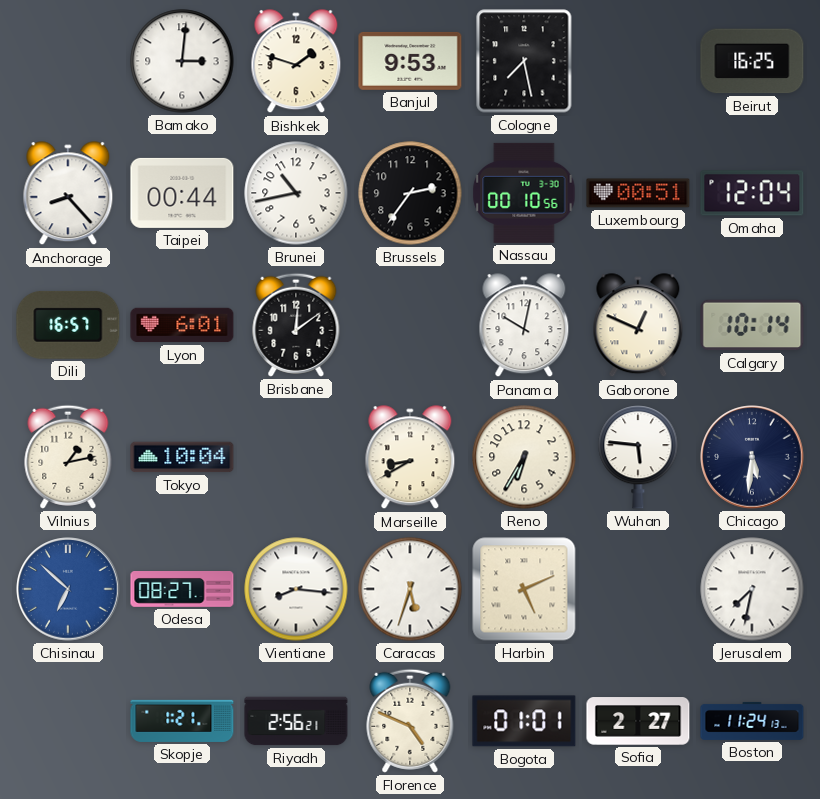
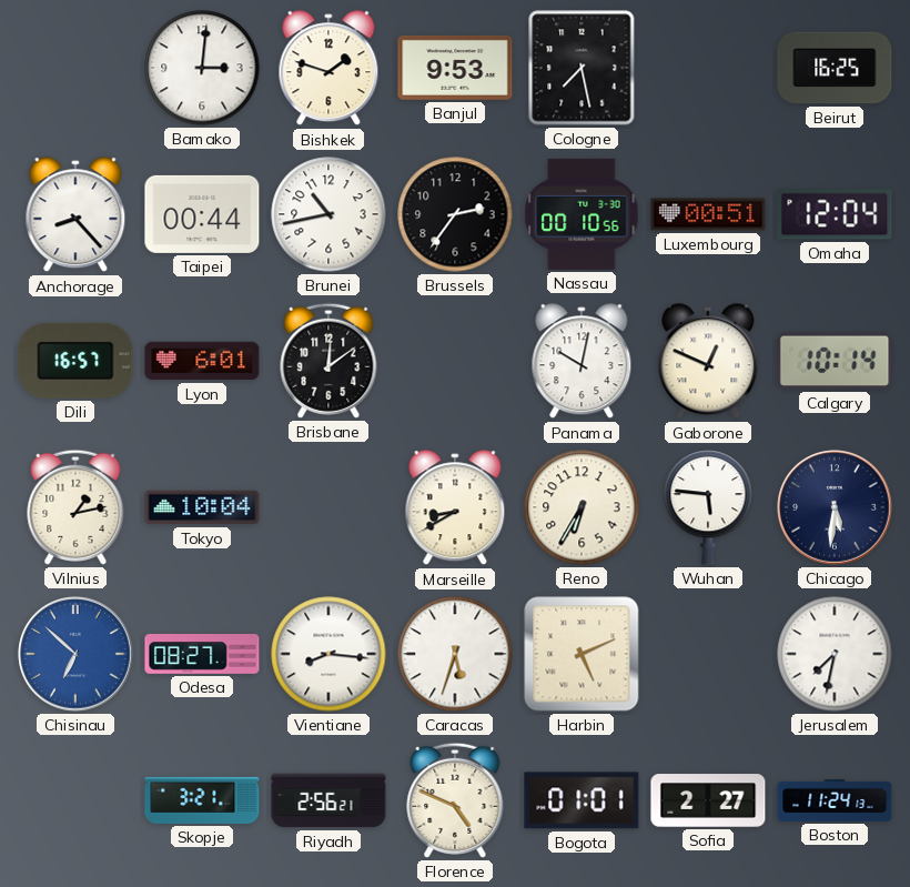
Skopje: 1:21 -> 3:21 (202, 800)
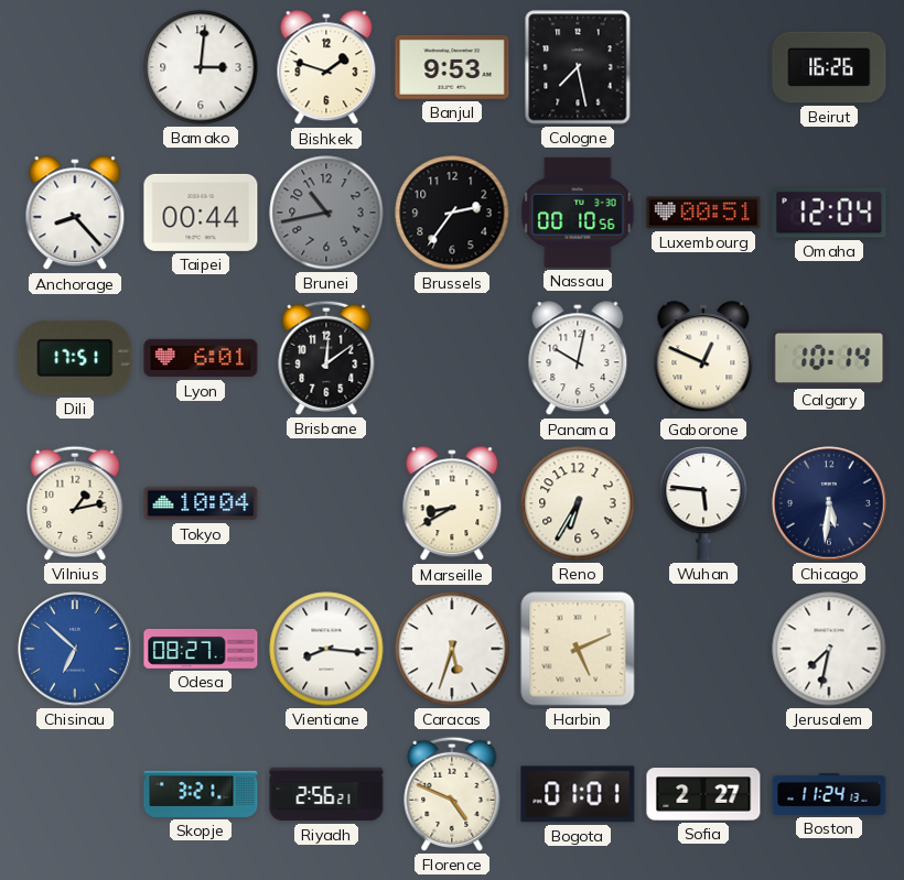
Beirut: 16:25 -> 16:26 (829, 67)
Brunei dial: white -> grey (326, 213)
Dili: 16:57 -> 17:51 (75, 358)
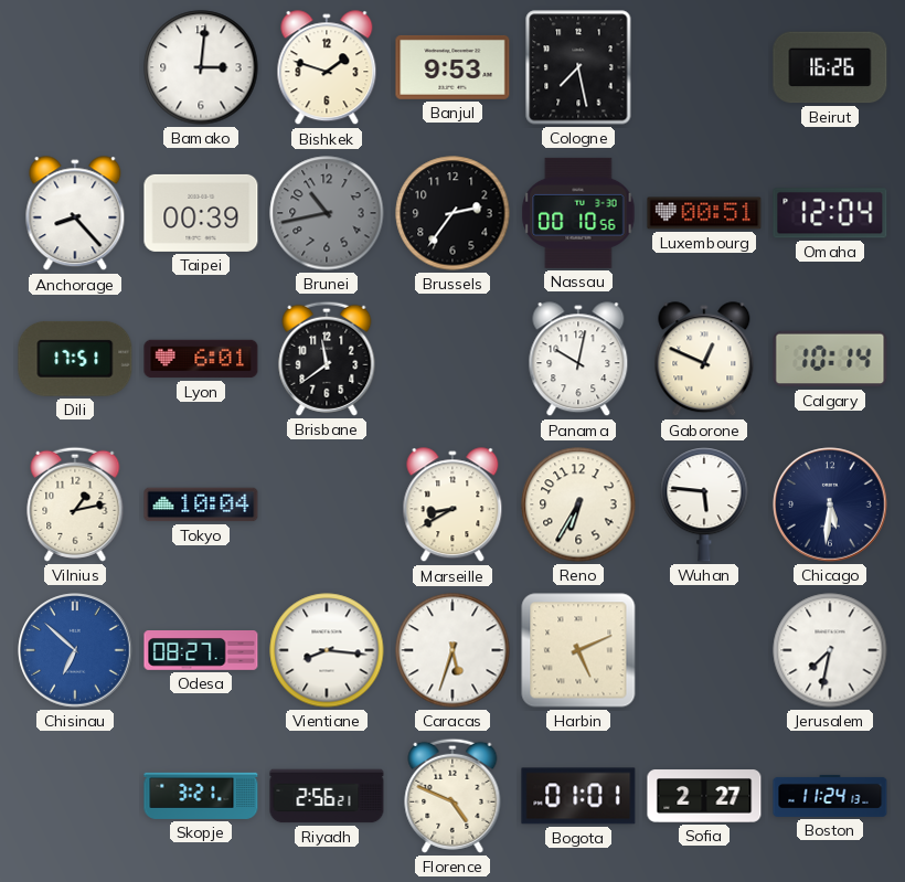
Taipei: 00:44 -> 00:39 (201, 213)
Brisbane: 12:09 -> 11:39 (327, 359)
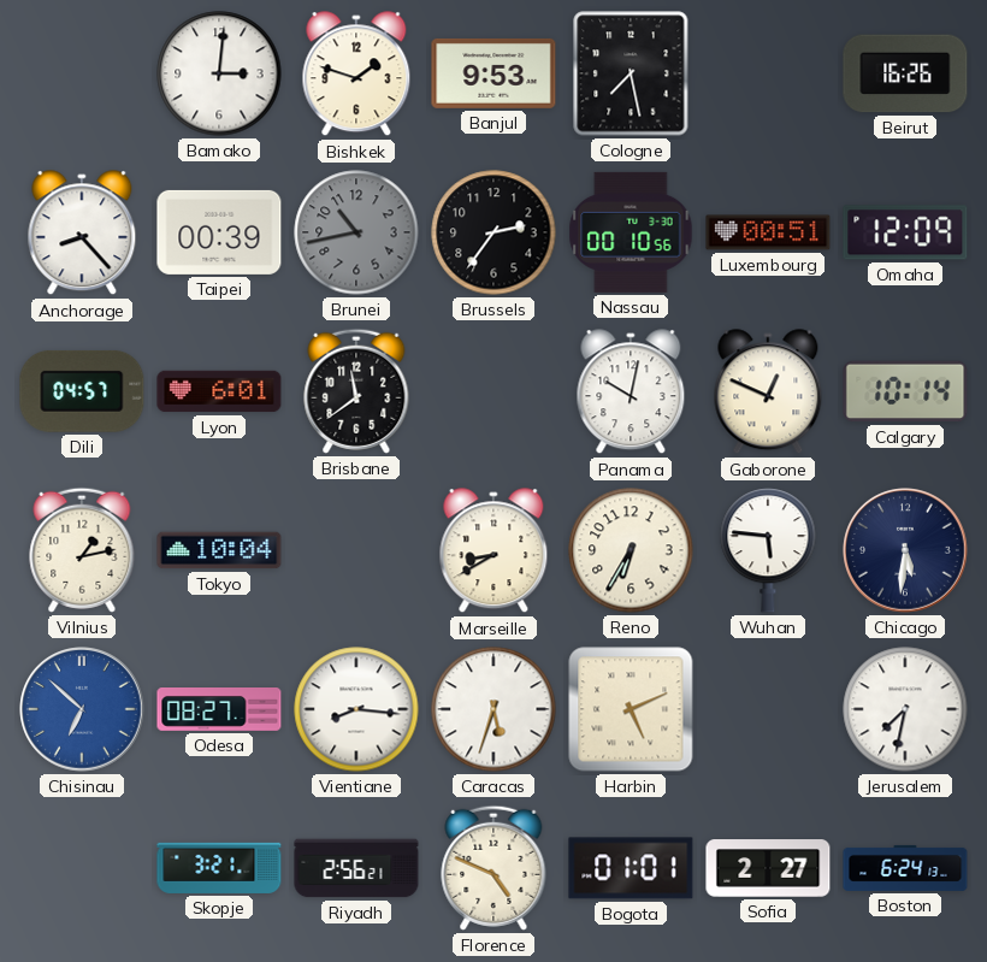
Omaha: 12:04 -> 12:09 (905, 232)
Dili: 17:51 -> 04:57 (82, 391)
Boston: 11:24 -> 6:24 (905, 868)
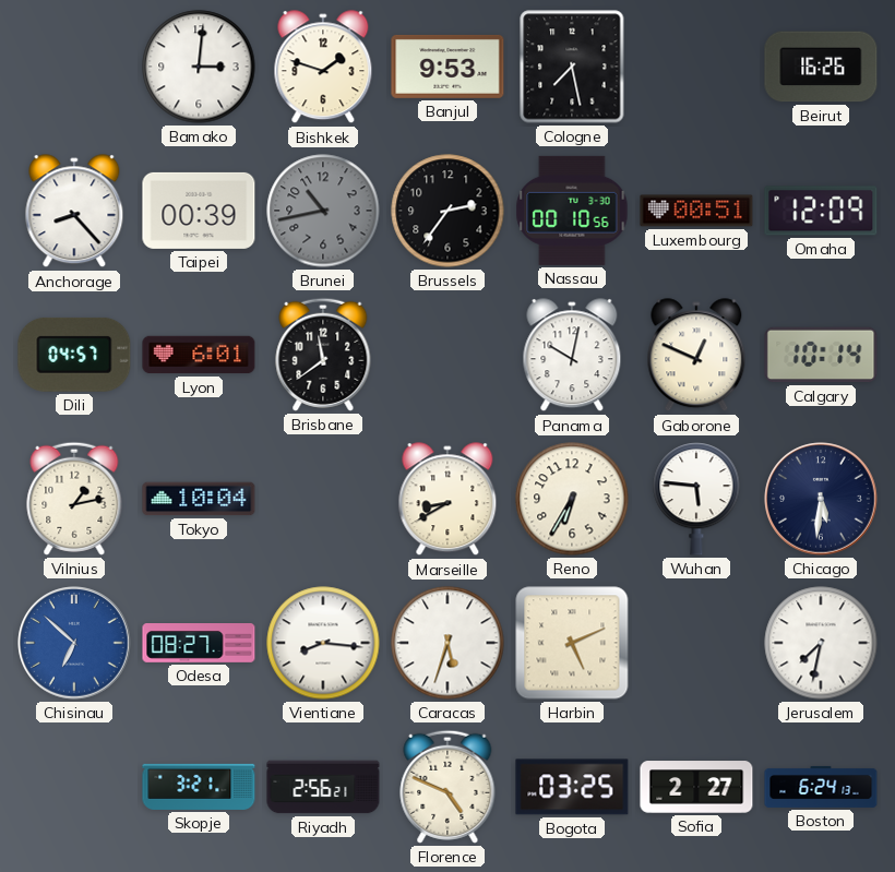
Bogota: 01:01 -> 03:25 (572, 787)
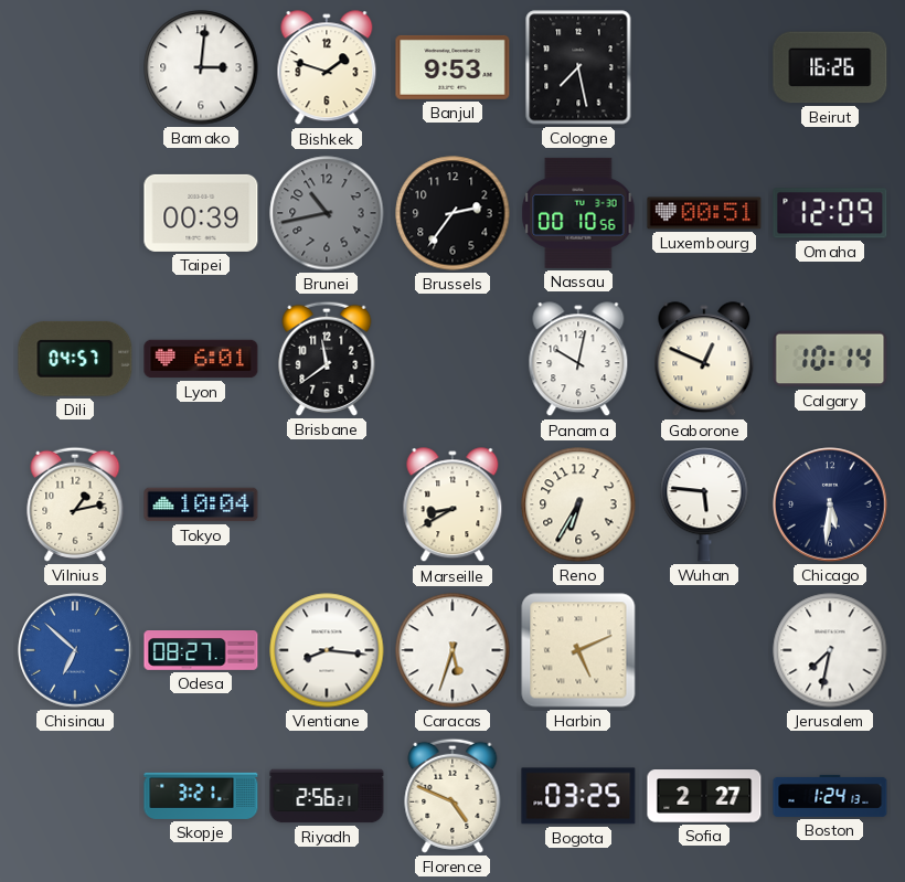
Anchorage: 8:23 -> none (74, 212)
Boston: 6:24 -> 1:24 (830, 796)
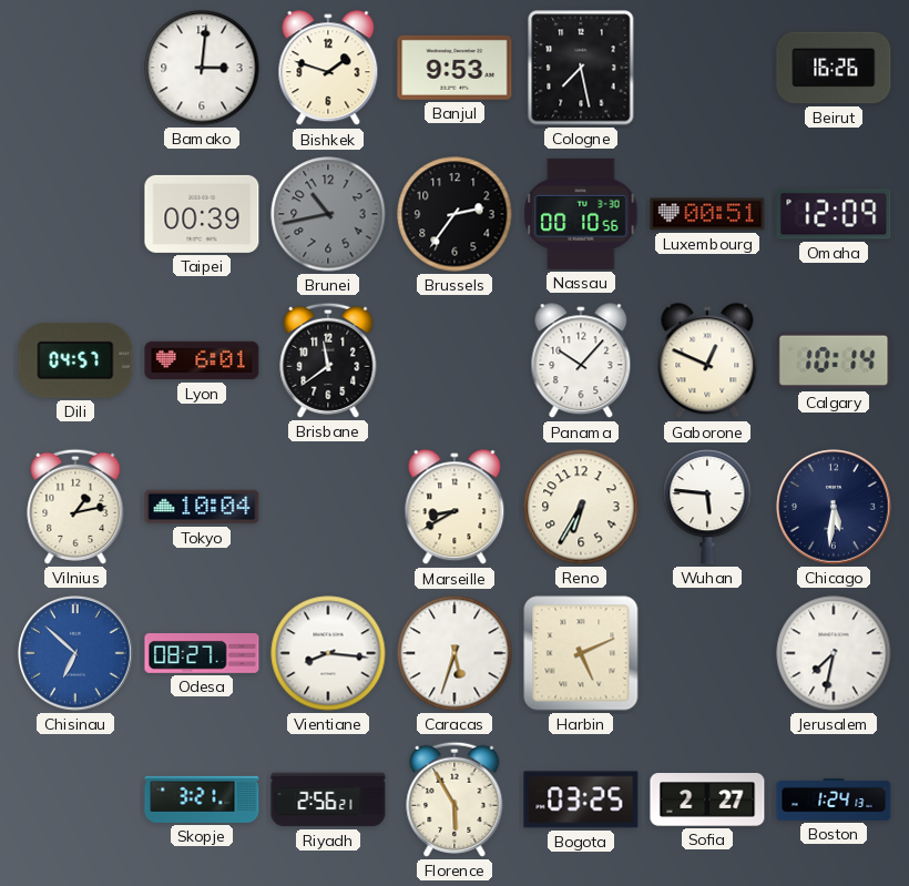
Panama: 10:02 -> 10:07 (581, 361)
Florence: 4:49 -> 5:55 (455, 800)
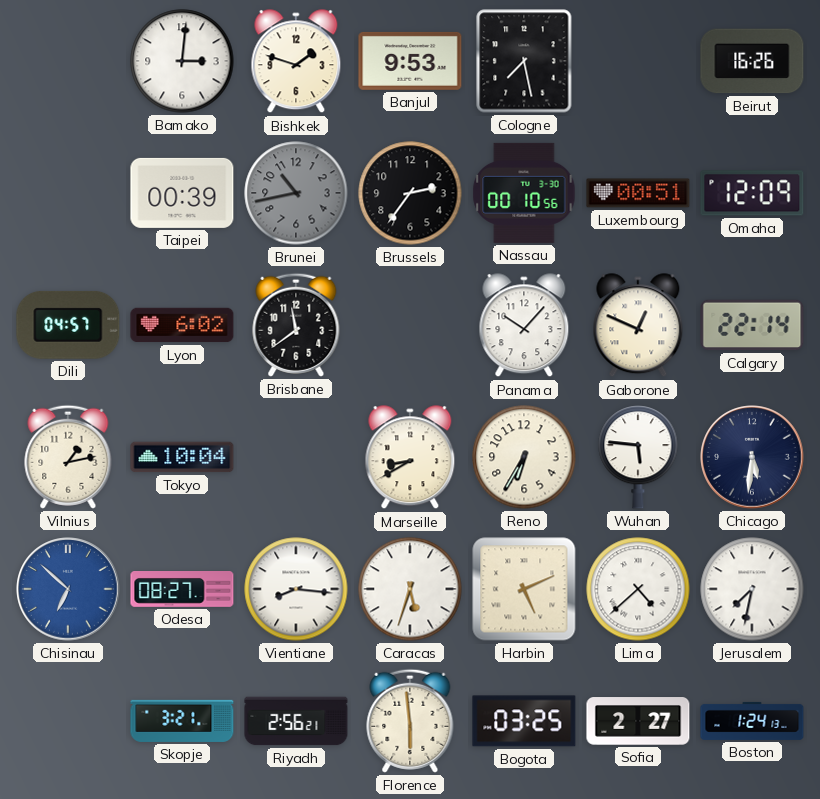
Lyon: 6:01 -> 6:02 (182, 325)
Calgary: 10:14 -> 22:14 (752, 325)
Lima: none -> 4:38 (638, 589)
Florence: 5:55 -> 5:59 (410, 721)
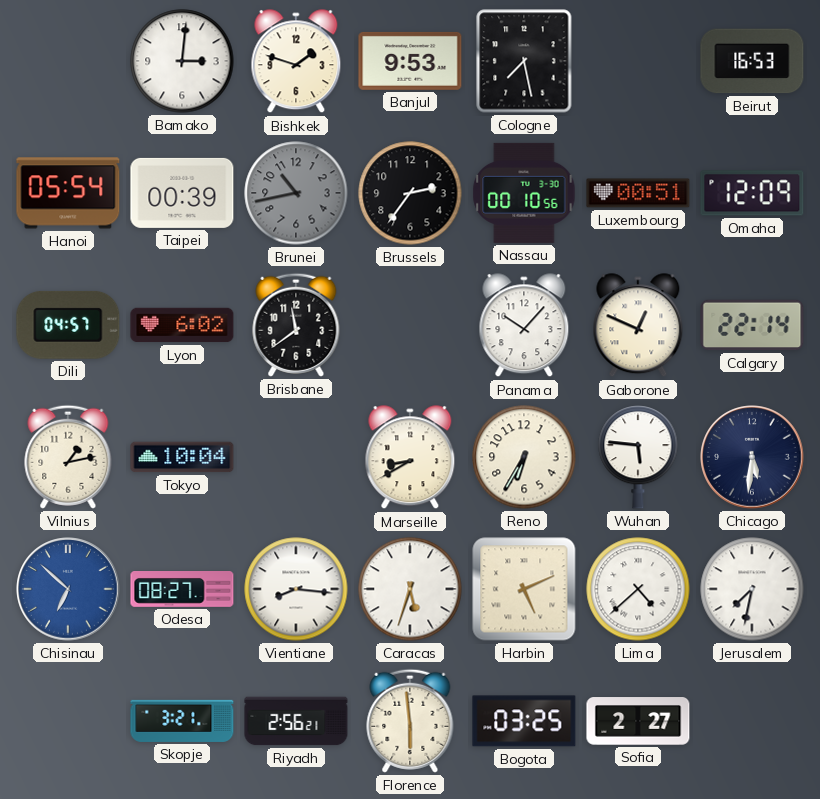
Beirut: 16:26 -> 16:53 (752, 61)
Hanoi: none -> 05:54 (68, 193)
Boston: 1:24 -> none (752, 721)
